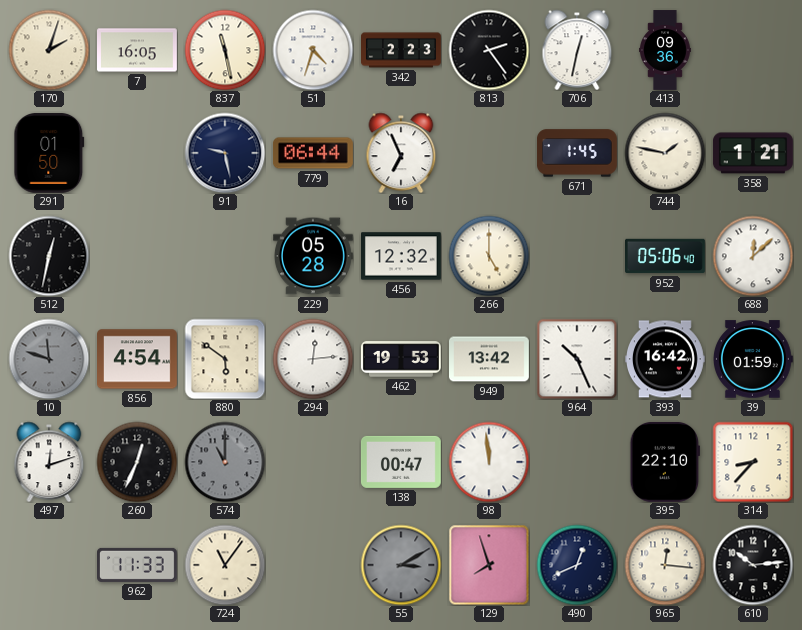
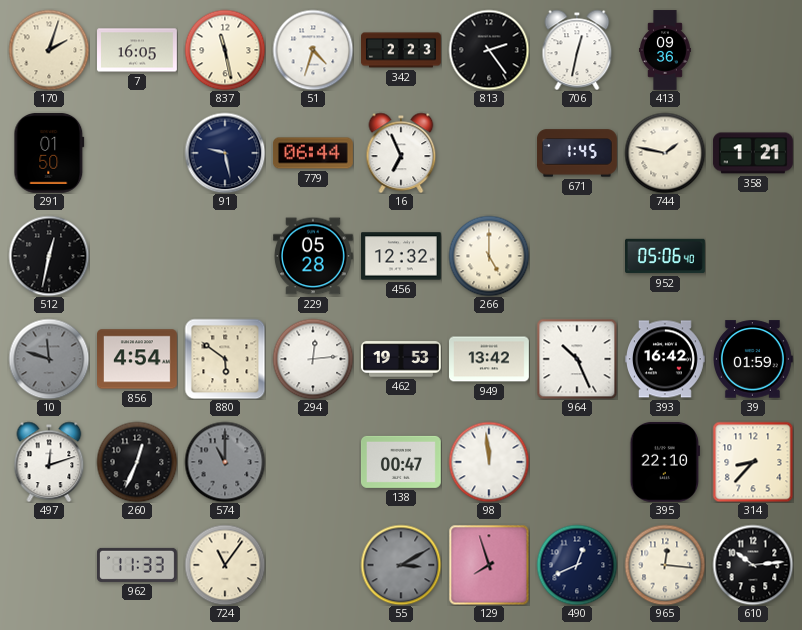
688: 12:08 -> none (753, 256)
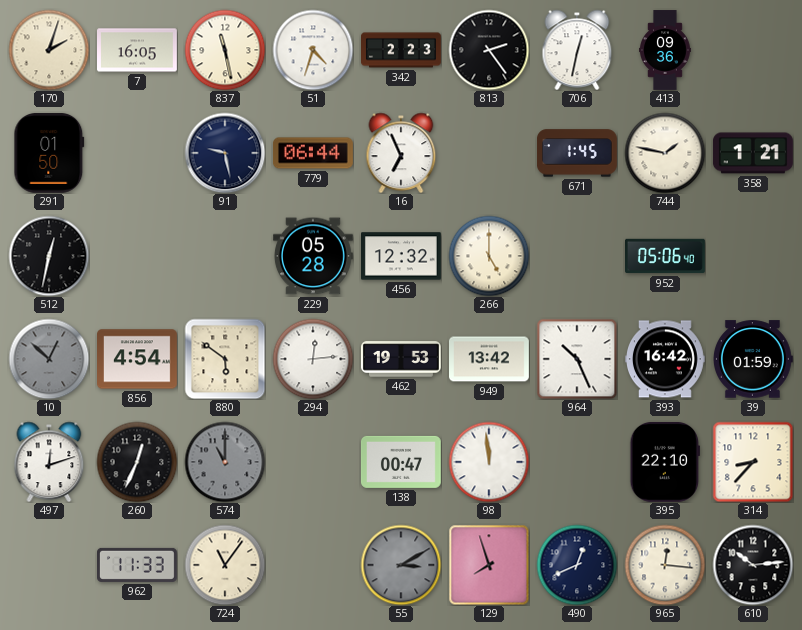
10: 11:48 -> 12:52 (49, 359)
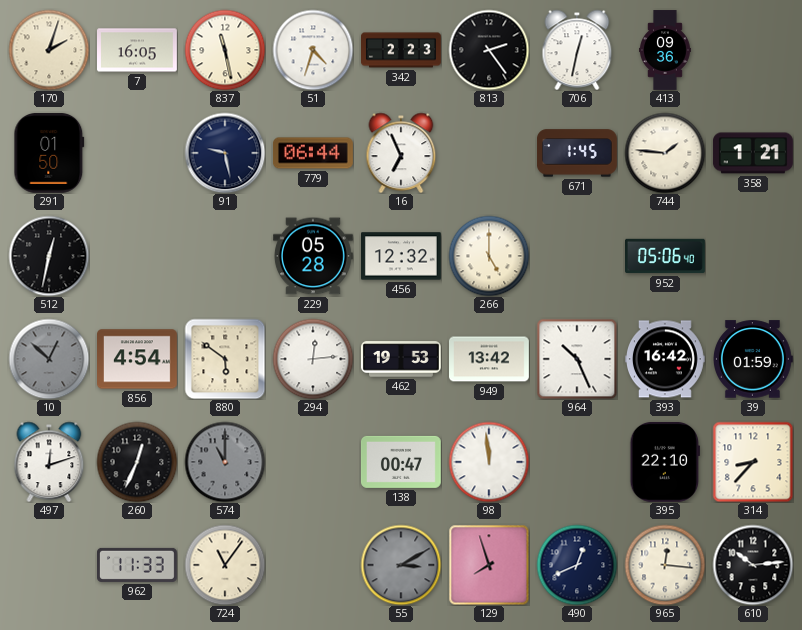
744: 1:47 -> 1:46 (665, 153)
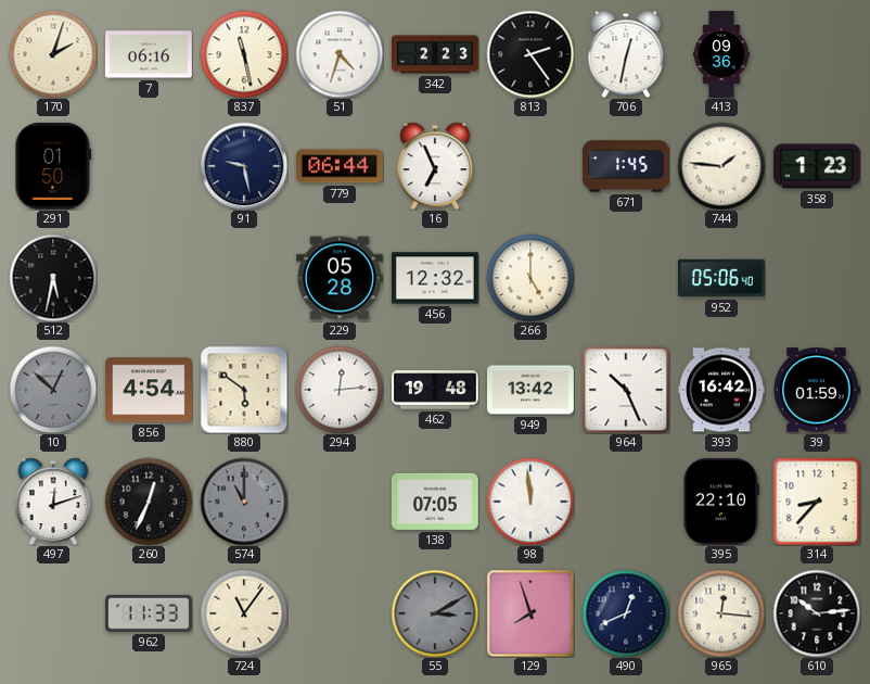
7: 16:05 -> 06:16 (150, 54)
358: 1:21 -> 1:23 (817, 166)
512: 12:32 -> 5:32 (53, 278)
462: 19:53 -> 19:48 (436, 390)
138: 00:47 -> 07:05 (435, 502)
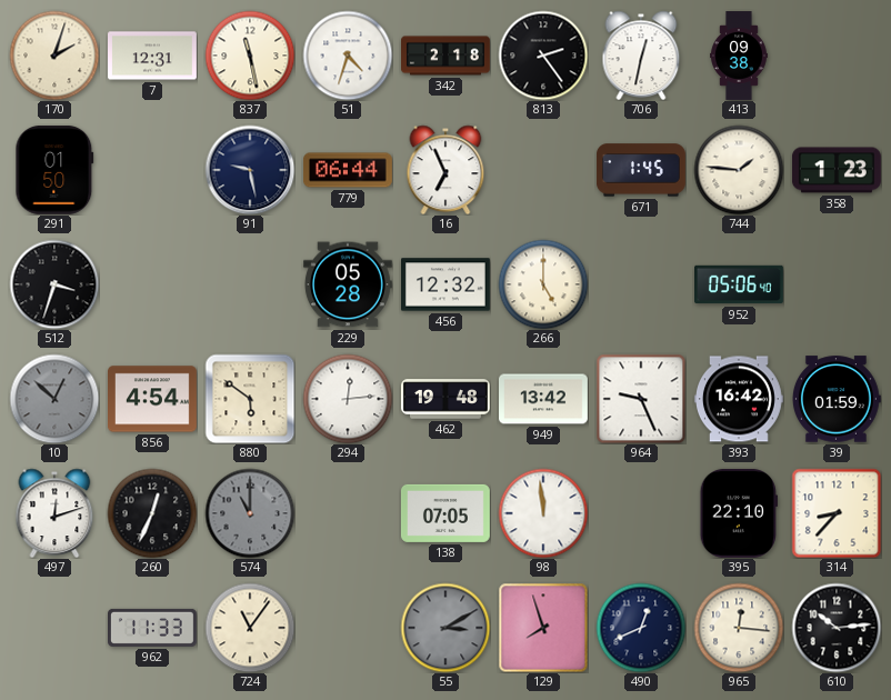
7: 06:16 -> 12:31 (153, 56)
342: 2:23 -> 2:18 (447, 56)
413: 09:36 -> 09:38 (740, 56)
512: 5:32 -> 3:33 (54, 284)
964: 10:26 -> 9:26 (641, 399)
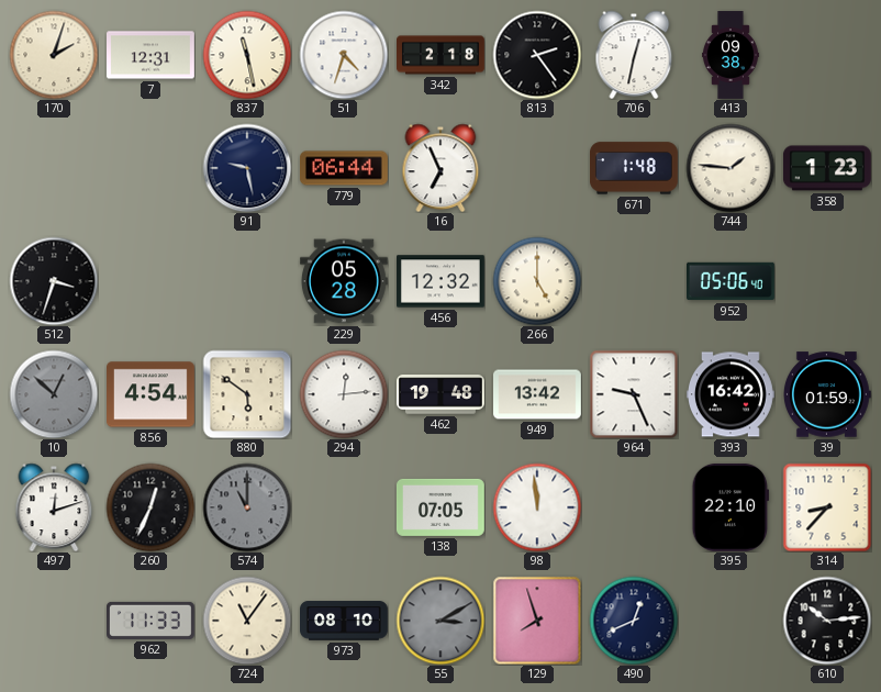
291: 01:50 -> none (54, 170)
671: 1:45 -> 1:48 (635, 168)
973: none -> 08:10 (345, 621)
965: 12:16 -> none (739, 628)
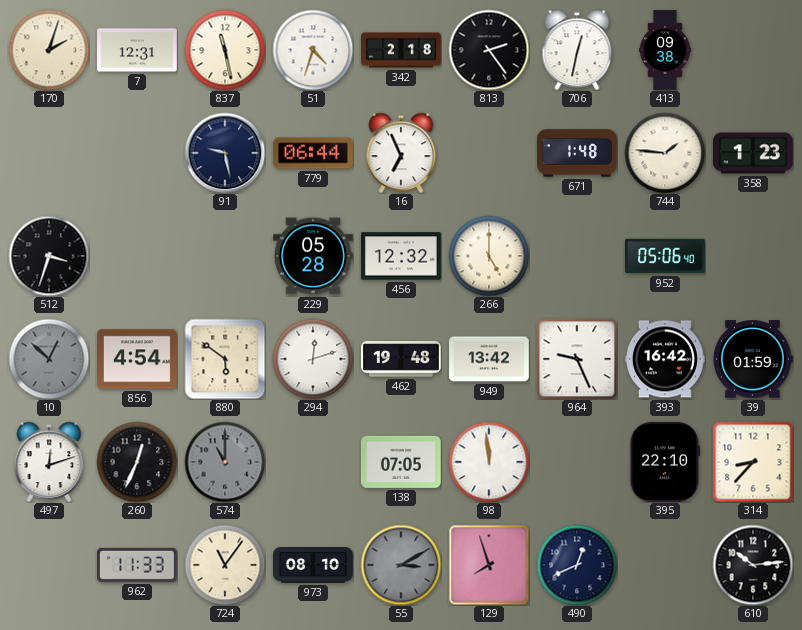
294: 12:14 -> 12:12 (313, 359)
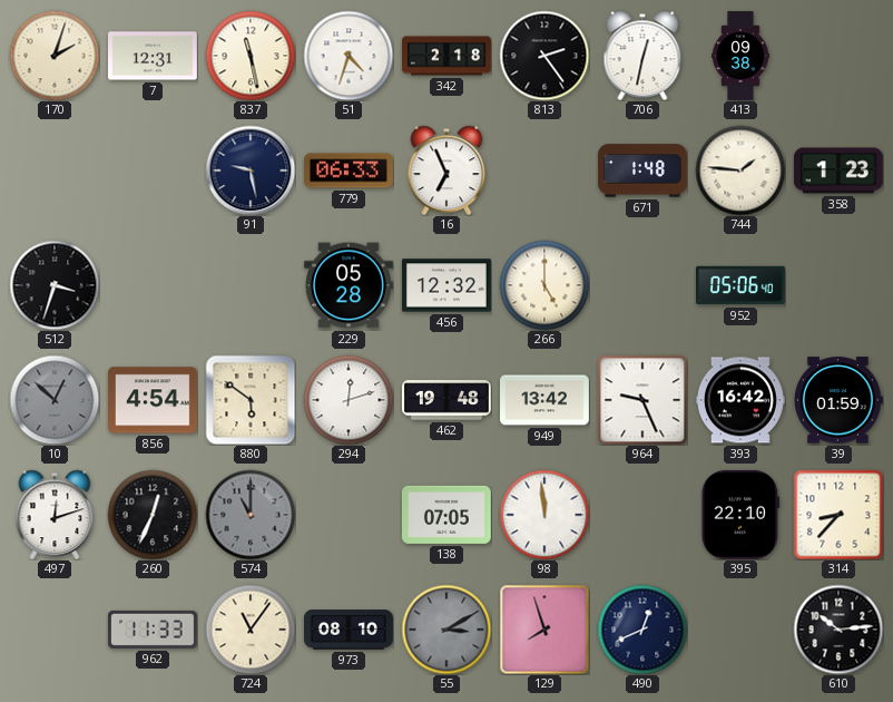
779: 06:44 -> 06:33 (350, 170)
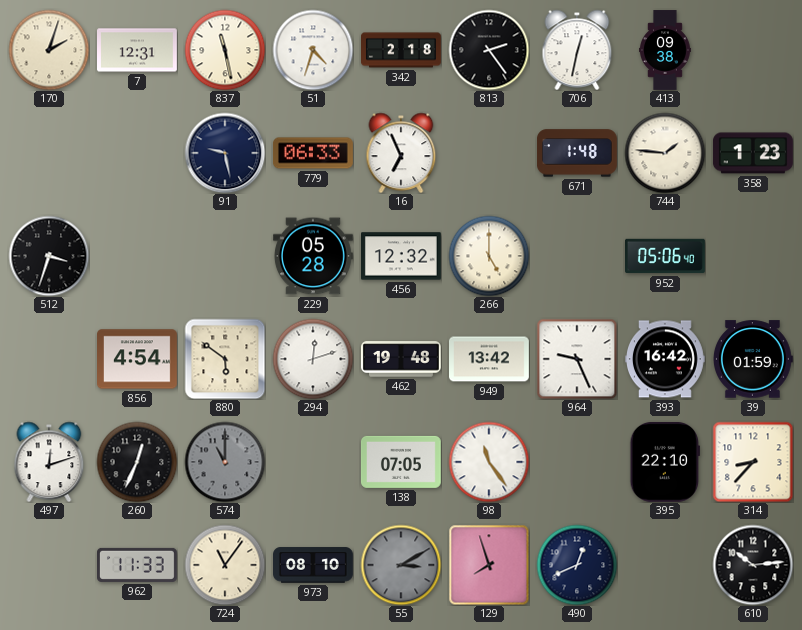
10: 12:52 -> none (55, 400)
98: 11:59 -> 11:24 (489, 462)
